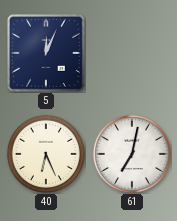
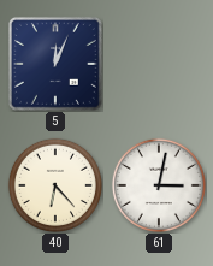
40: 6:26 -> 6:23 (55, 185)
61: 7:02 -> 3:02 (159, 185)
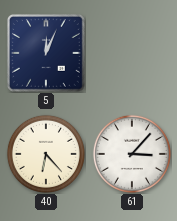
61: 3:02 -> 3:07 (132, 154)
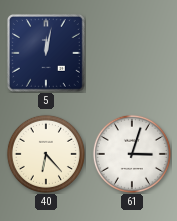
5: 12:04 -> 12:02 (46, 53)
61: 3:07 -> 3:03 (132, 154)
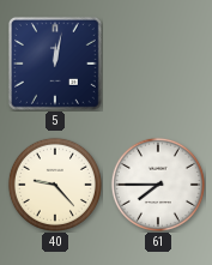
40: 6:23 -> 9:23 (55, 185)
61: 3:03 -> 7:45 (158, 185)
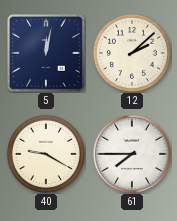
12: none -> 2:08 (132, 53)
40: 9:23 -> 9:20 (46, 154)
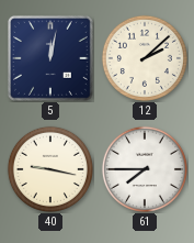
40: 9:20 -> 9:17 (50, 169)
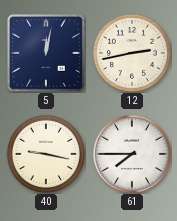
12: 2:08 -> 2:43 (132, 53)
